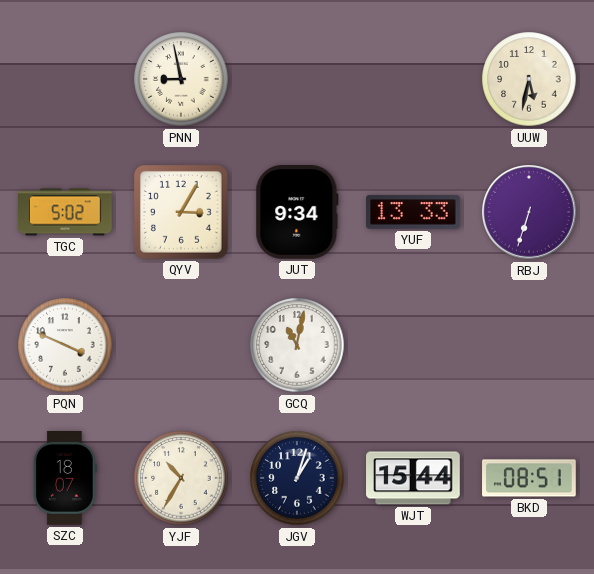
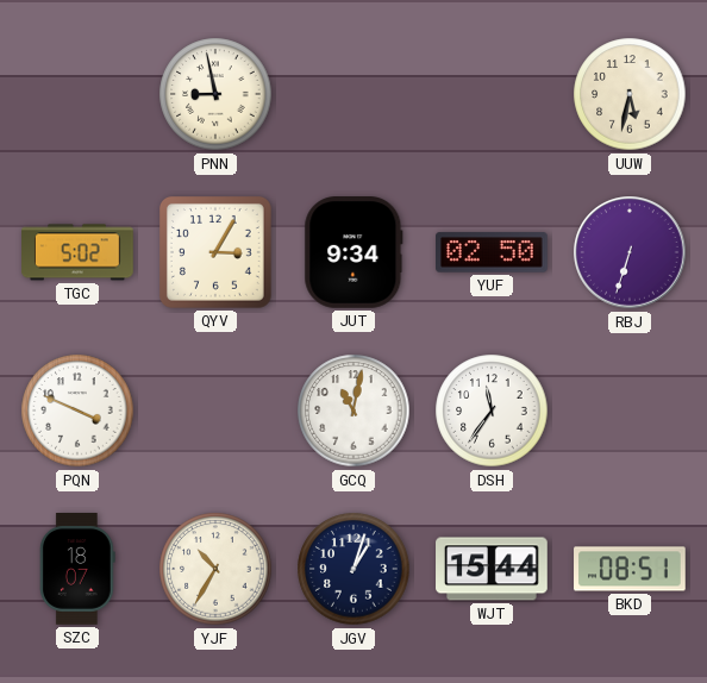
YUF: 13:33 -> 02:50 (493, 252)
DSH: none -> 11:36 (492, 411)
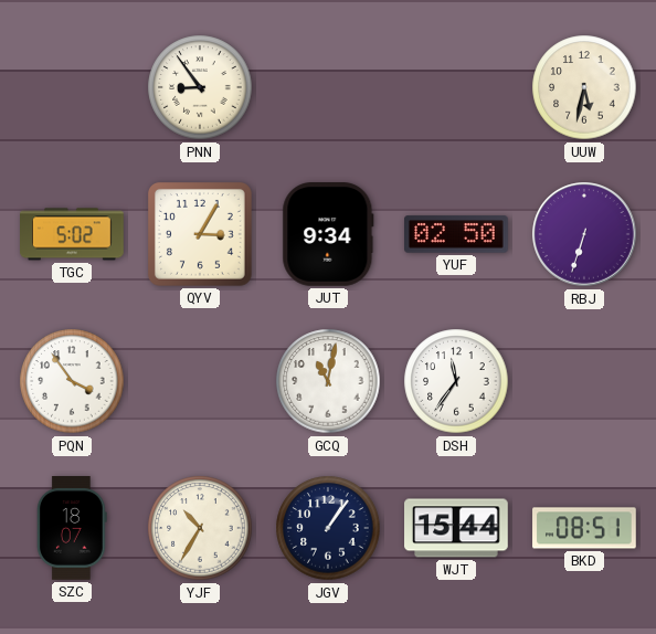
PNN: 8:58 -> 8:54 (200, 87)
PQN: 3:49 -> 3:54 (72, 381)
JGV: 1:03 -> 1:06 (328, 528)
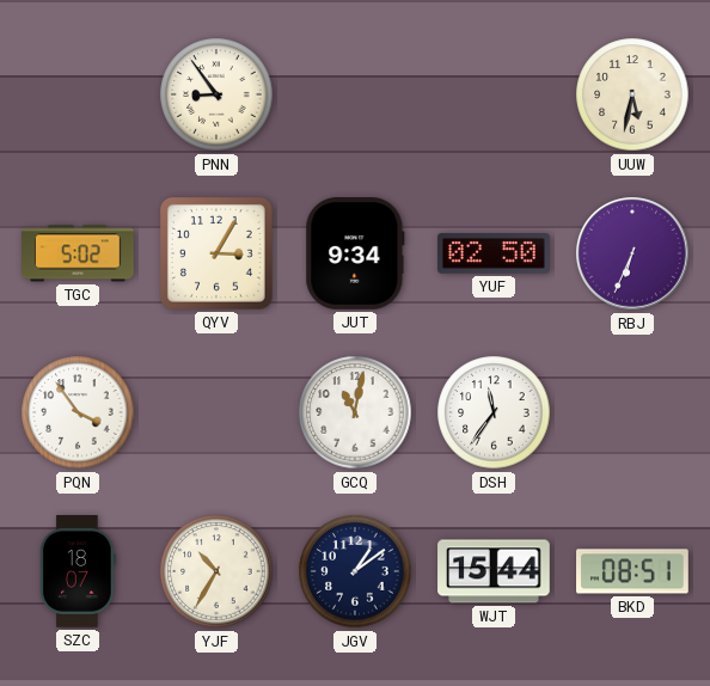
RBJ: 6:33 -> 6:34 (632, 253)
JGV: 1:06 -> 1:09 (355, 571)
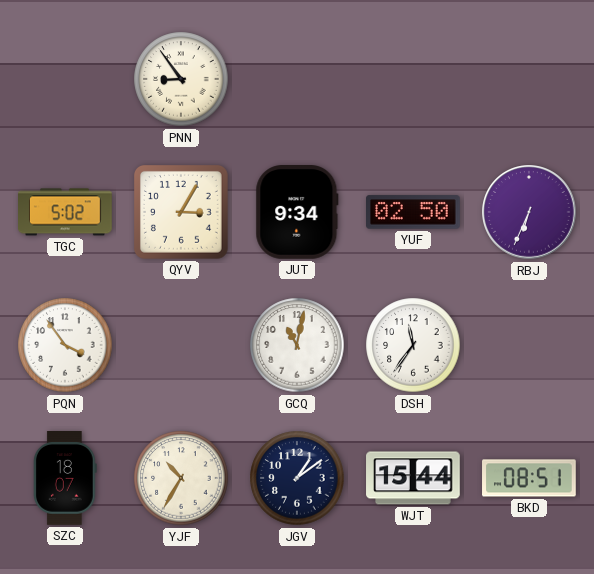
UUW: 5:32 -> none (632, 94)
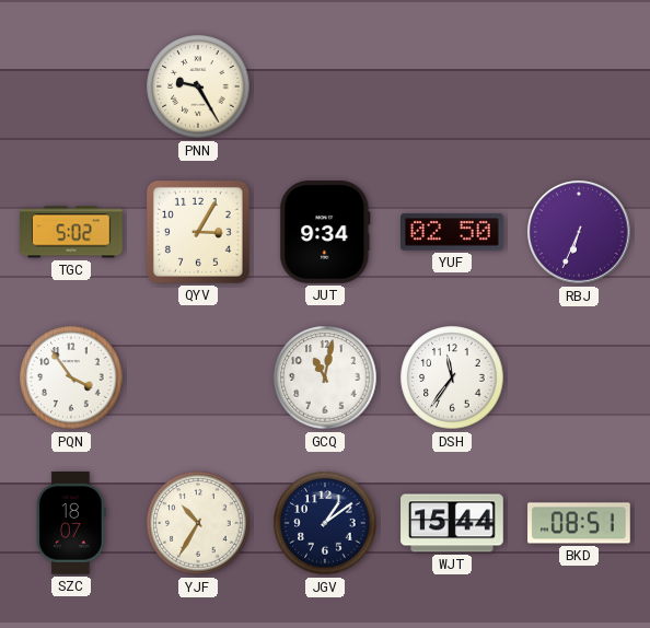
PNN: 8:54 -> 9:25 (198, 86)
